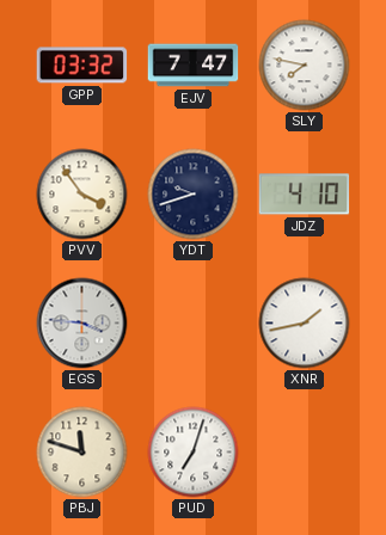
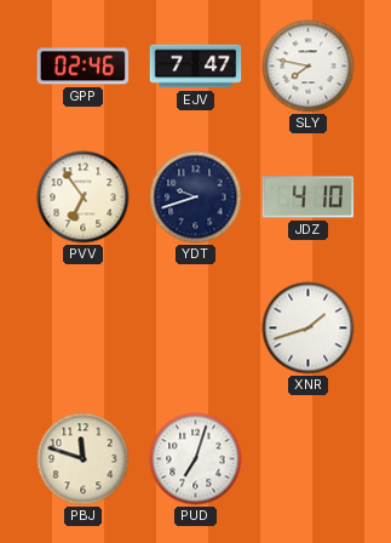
GPP: 03:32 -> 02:46 (84, 67)
PVV: 3:54 -> 6:54 (84, 198)
EGS: 3:46 -> none (82, 324)
XNR: 1:43 -> 1:42 (309, 328)
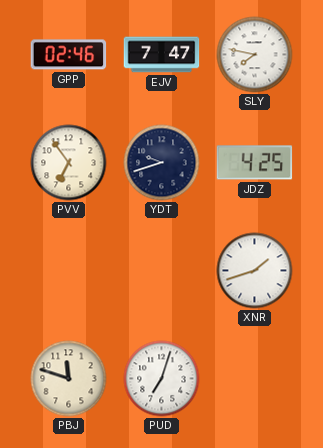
JDZ: 4:10 -> 4:25 (255, 163)
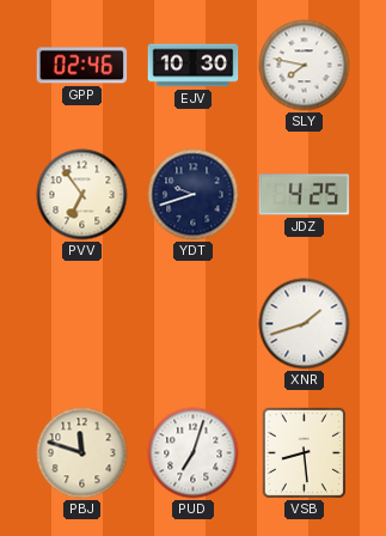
EJV: 7:47 -> 10:30 (194, 66)
VSB: none -> 8:29 (304, 452)
